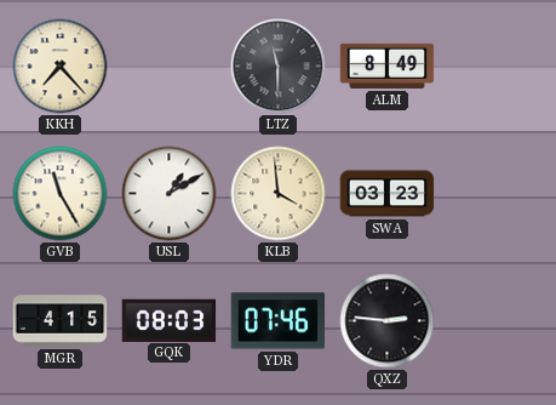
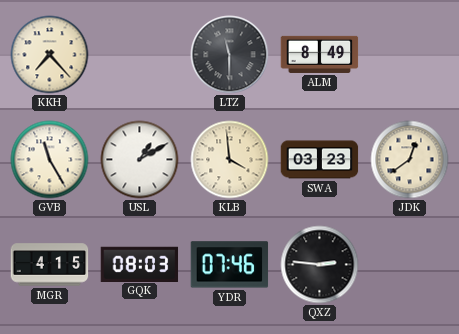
JDK: none -> 12:39 (410, 160)
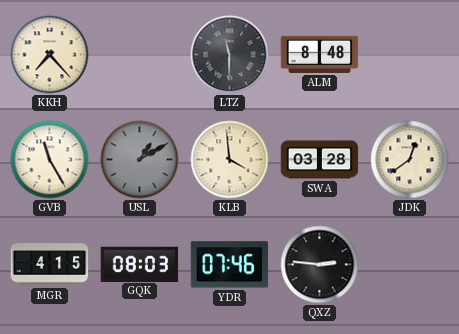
ALM: 8:49 -> 8:48 (320, 54)
USL dial: white -> grey (140, 160)
SWA: 03:23 -> 03:28 (320, 160)
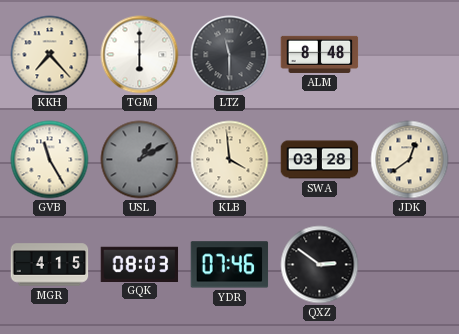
TGM: none -> 6:00 (140, 55)
QXZ: 2:46 -> 2:51 (320, 265)
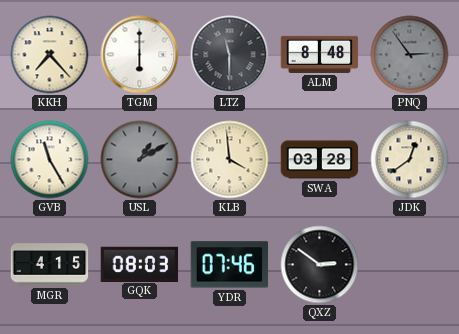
PNQ: none -> 2:54 (410, 55)
